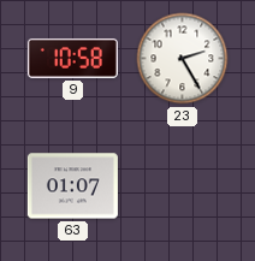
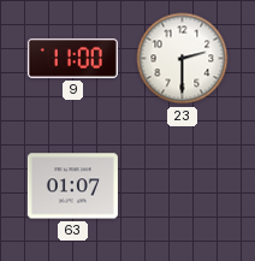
9: 10:58 -> 11:00 (72, 58)
23: 2:25 -> 2:30 (183, 59)
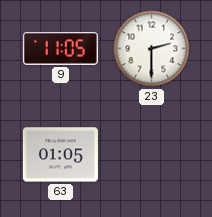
9: 11:00 -> 11:05 (60, 48)
63: 01:07 -> 01:05 (60, 155)
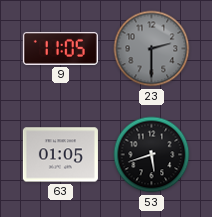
23 dial: white -> grey (152, 49)
53: none -> 5:42 (152, 155)
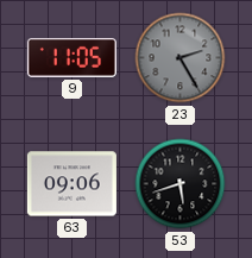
23: 2:30 -> 2:25 (181, 58)
63: 01:05 -> 09:06 (71, 184)
